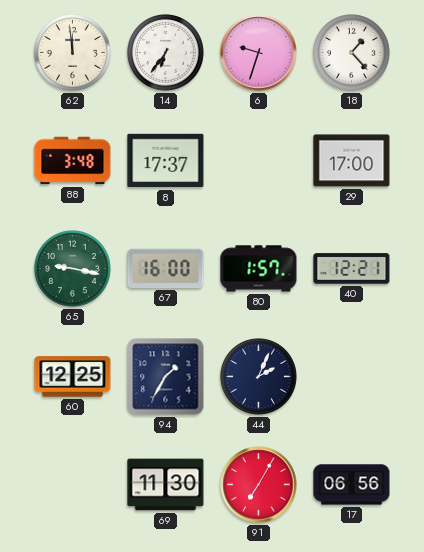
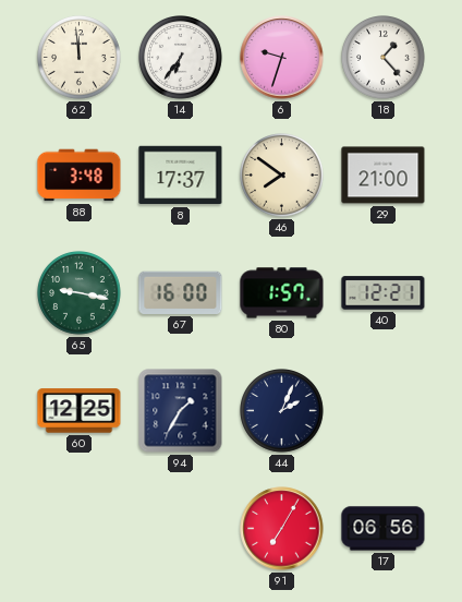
46: none -> 7:51 (282, 176)
29: 17:00 -> 21:00 (384, 176)
69: 11:30 -> none (166, 485)
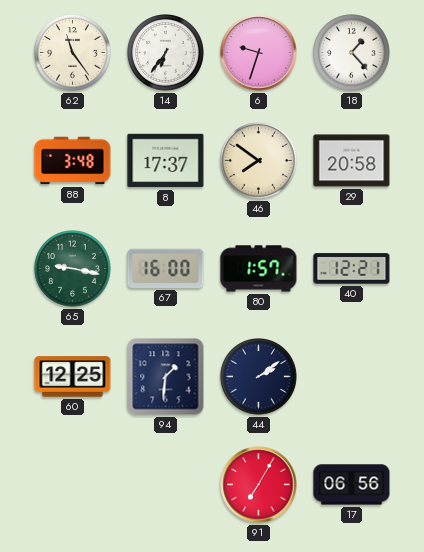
62: 11:59 -> 11:24 (73, 53)
29: 21:00 -> 20:58 (352, 161)
94: 1:35 -> 1:31 (166, 377)
44: 2:04 -> 2:09 (259, 377)
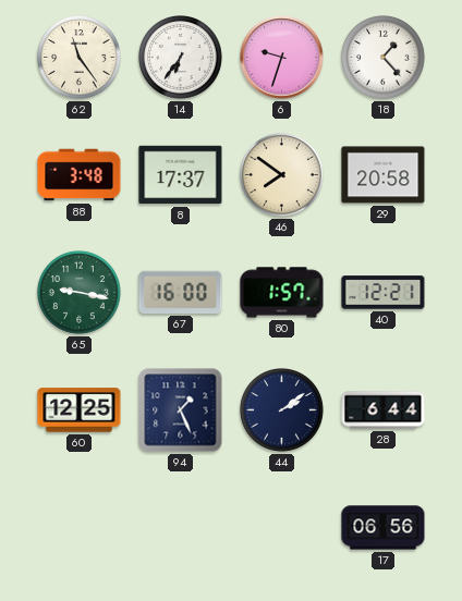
94: 1:31 -> 1:26 (181, 410)
28: none -> 6:44 (384, 410)
91: 7:05 -> none (259, 485)
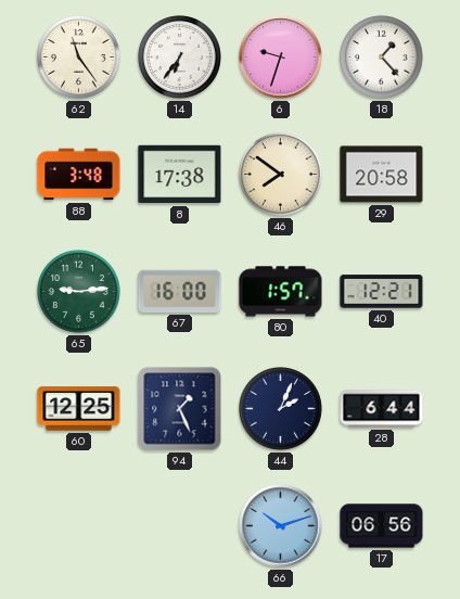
8: 17:37 -> 17:38 (180, 175)
65: 9:17 -> 9:14 (79, 292)
44: 2:09 -> 2:04 (281, 409)
66: none -> 10:12 (281, 526)
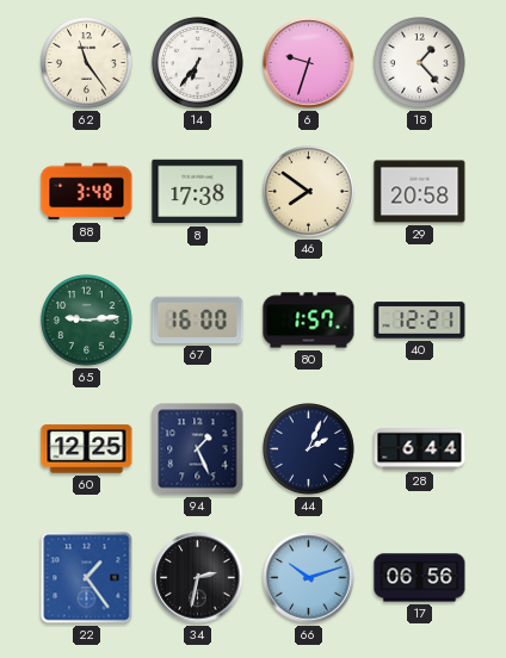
22: none -> 1:24 (87, 578)
34: none -> 2:32 (198, 578)
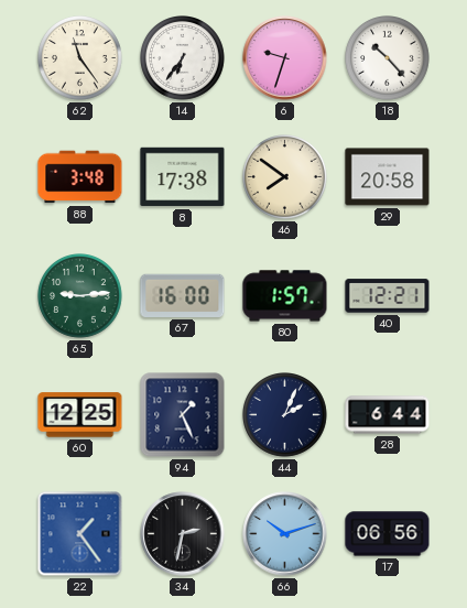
18: 1:23 -> 10:23 (388, 58)
